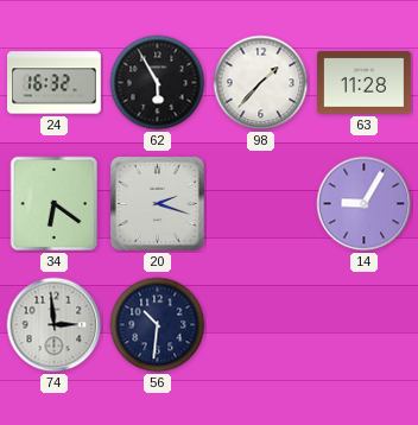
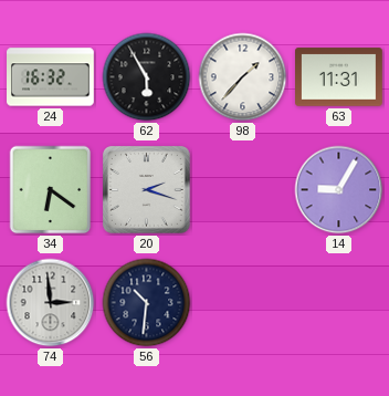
63: 11:28 -> 11:31 (339, 77)
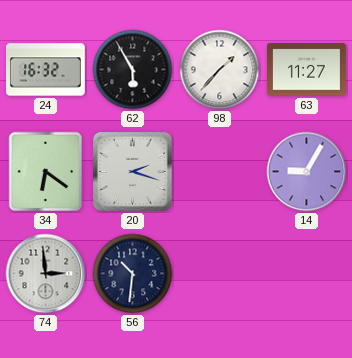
63: 11:31 -> 11:27 (307, 70)
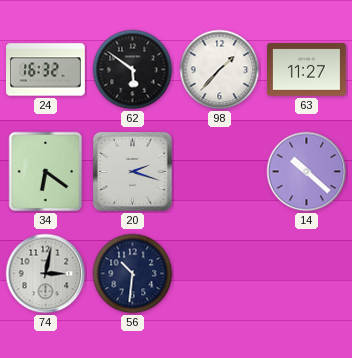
62: 5:55 -> 5:51 (133, 70)
14: 9:05 -> 10:22 (307, 172)
74: 2:59 -> 3:02 (46, 274)
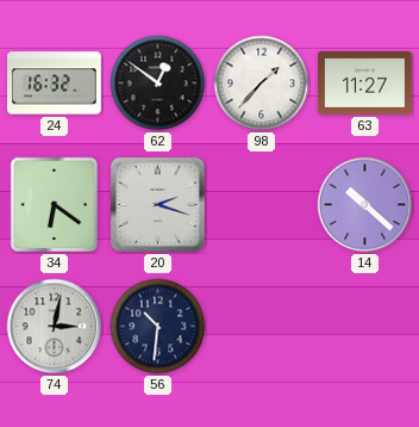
62: 5:51 -> 12:51 (158, 83)
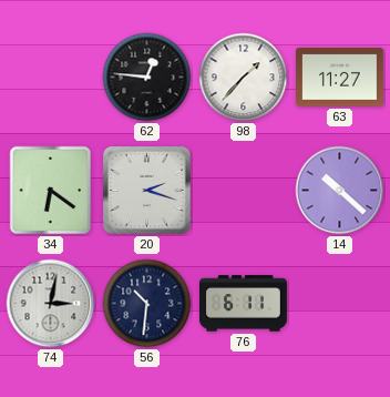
24: 16:32 -> none (55, 83)
62: 12:51 -> 12:46 (147, 78)
76: none -> 6:11 (244, 304)
